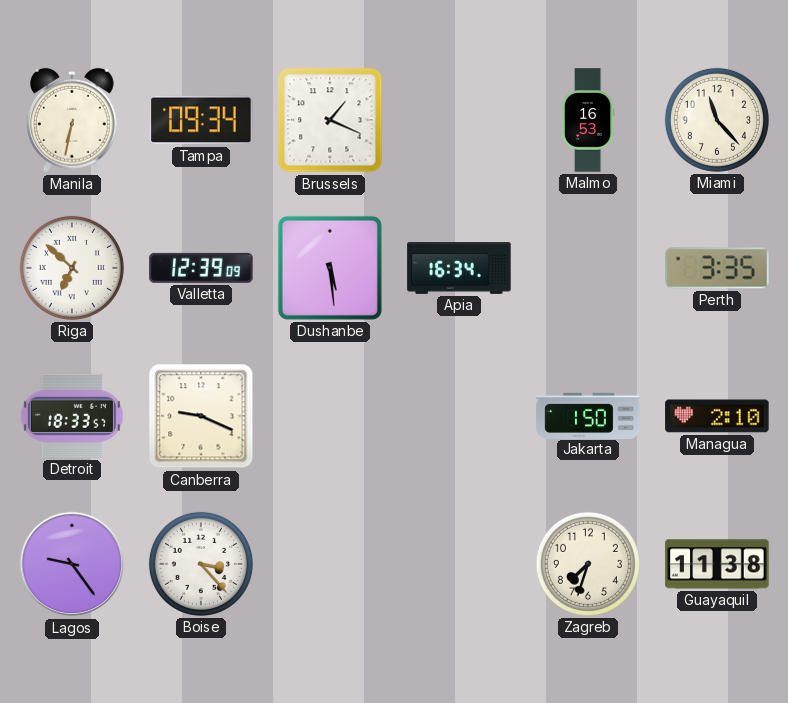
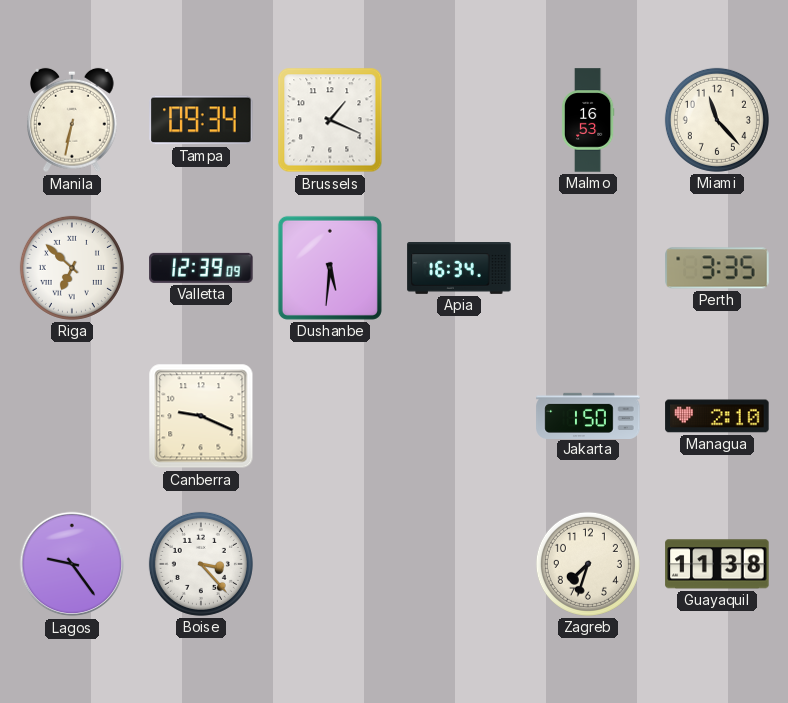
Dushanbe: 5:29 -> 5:31 (330, 268)
Detroit: 18:33 -> none (72, 416)
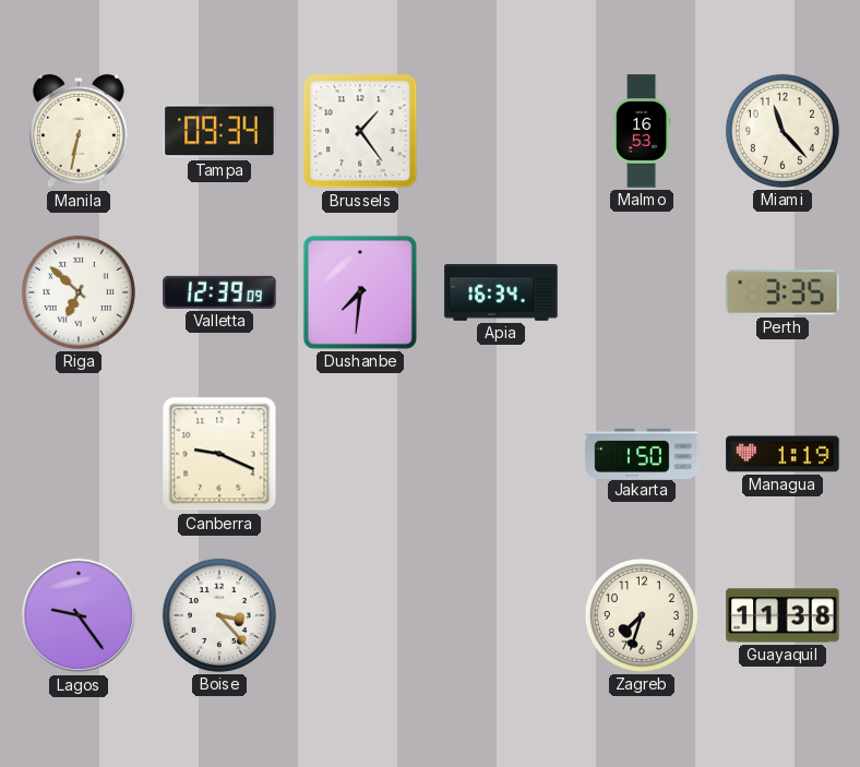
Brussels: 1:19 -> 1:24 (360, 131)
Dushanbe: 5:31 -> 7:31 (360, 292)
Managua: 2:10 -> 1:19 (783, 454)
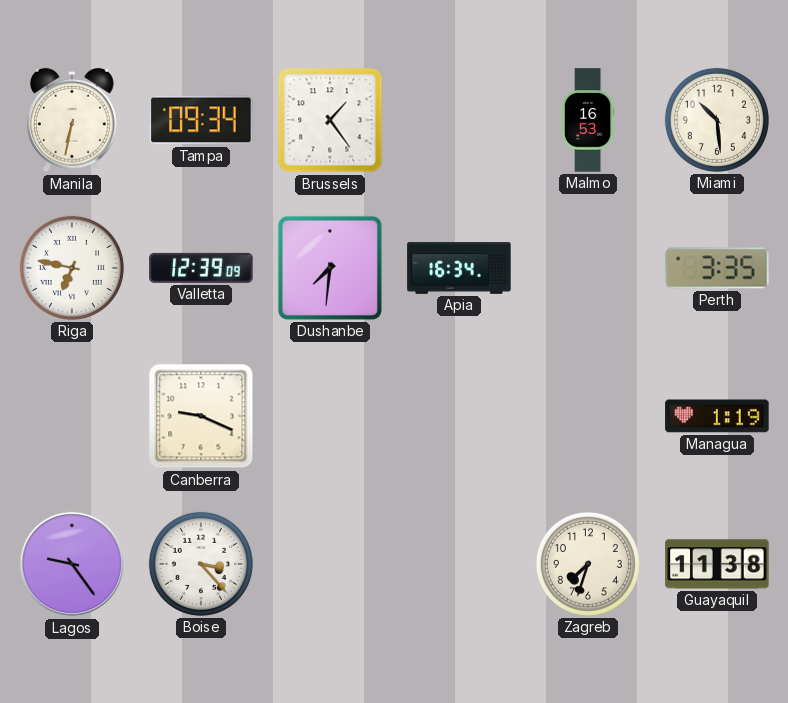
Miami: 11:23 -> 10:29 (717, 120)
Riga: 6:52 -> 6:47 (72, 268)
Jakarta: 1:50 -> none (642, 453)
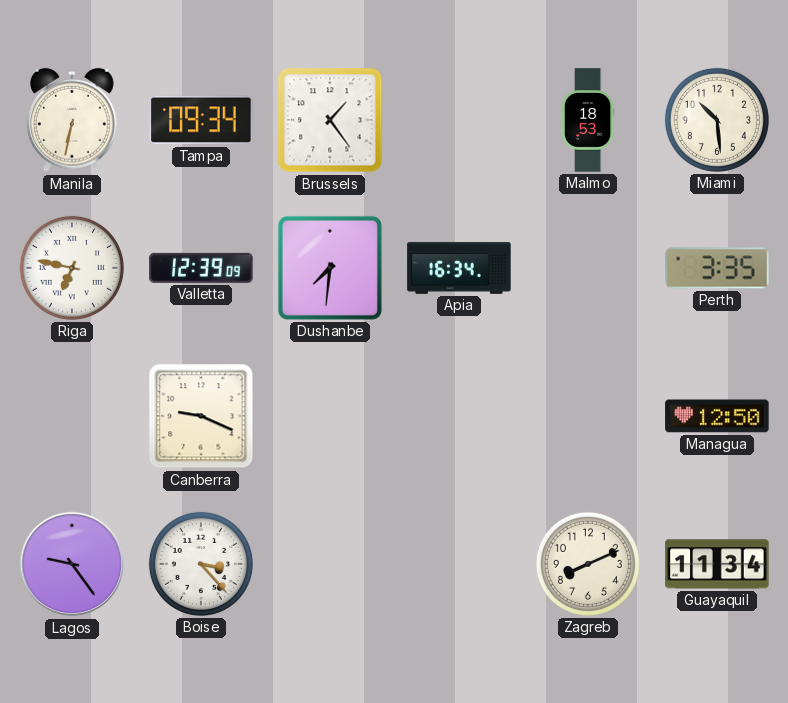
Malmo: 16:53 -> 18:53 (588, 120)
Managua: 1:19 -> 12:50 (717, 416)
Zagreb: 7:33 -> 8:11 (588, 564)
Guayaquil: 11:38 -> 11:34 (717, 564)
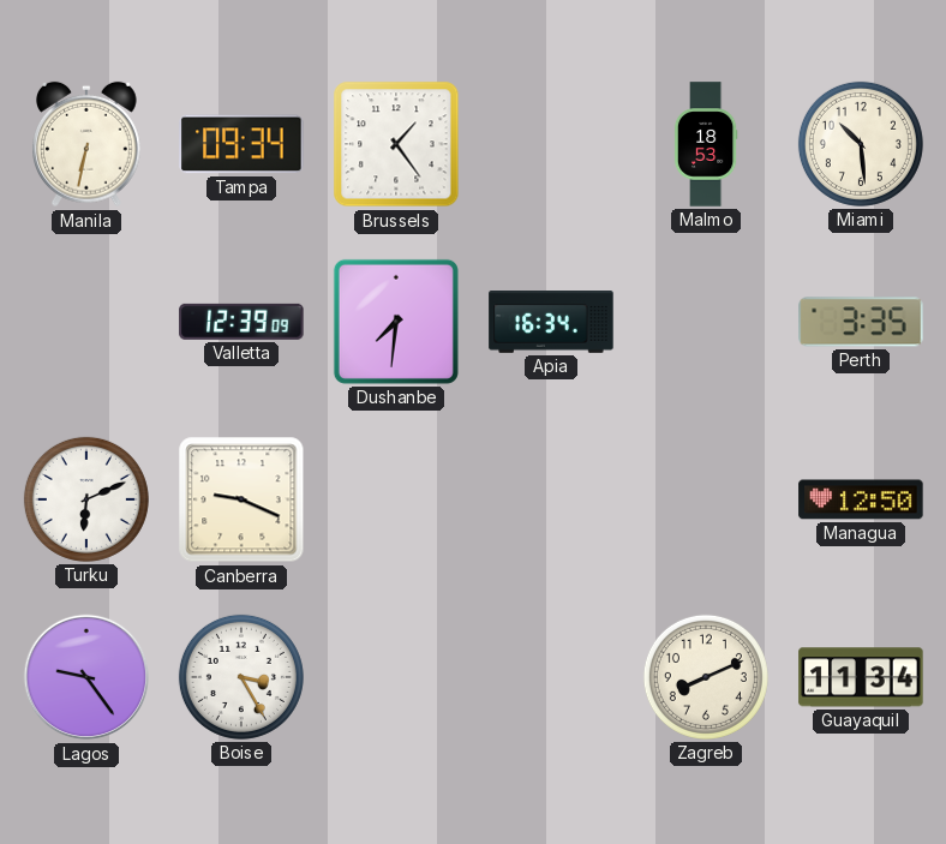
Riga: 6:47 -> none (72, 268)
Turku: none -> 6:11 (86, 499)
Boise: 3:23 -> 3:25 (241, 677)
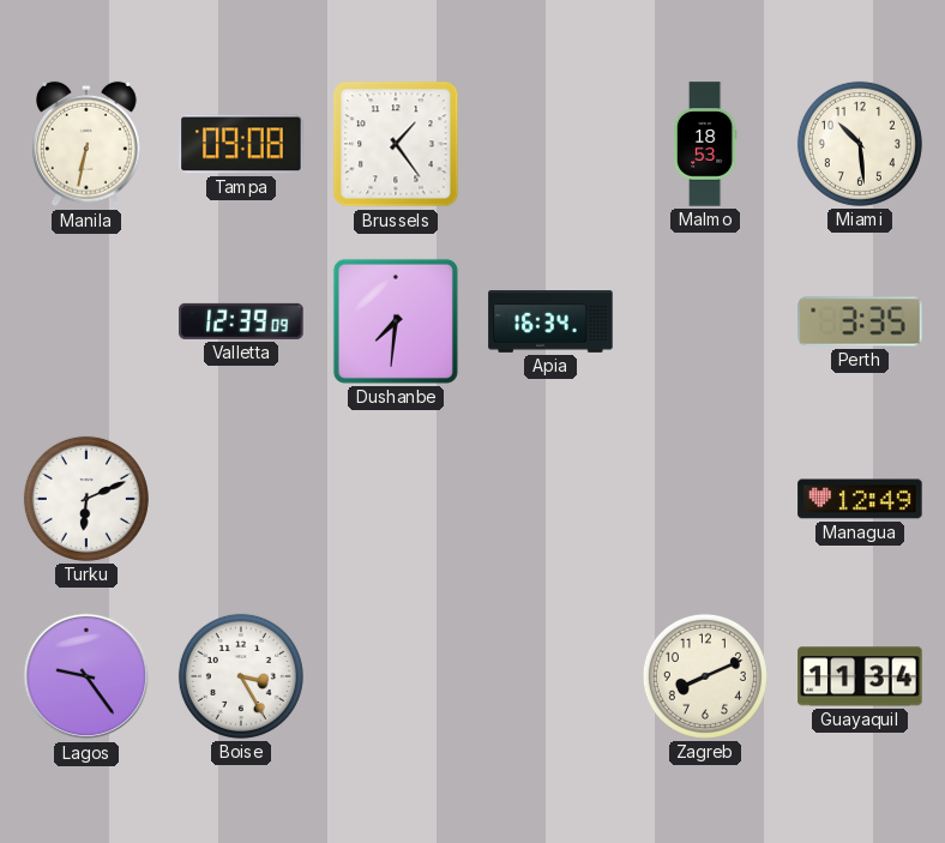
Tampa: 09:34 -> 09:08 (241, 144)
Canberra: 9:19 -> none (241, 499)
Managua: 12:50 -> 12:49 (860, 499)
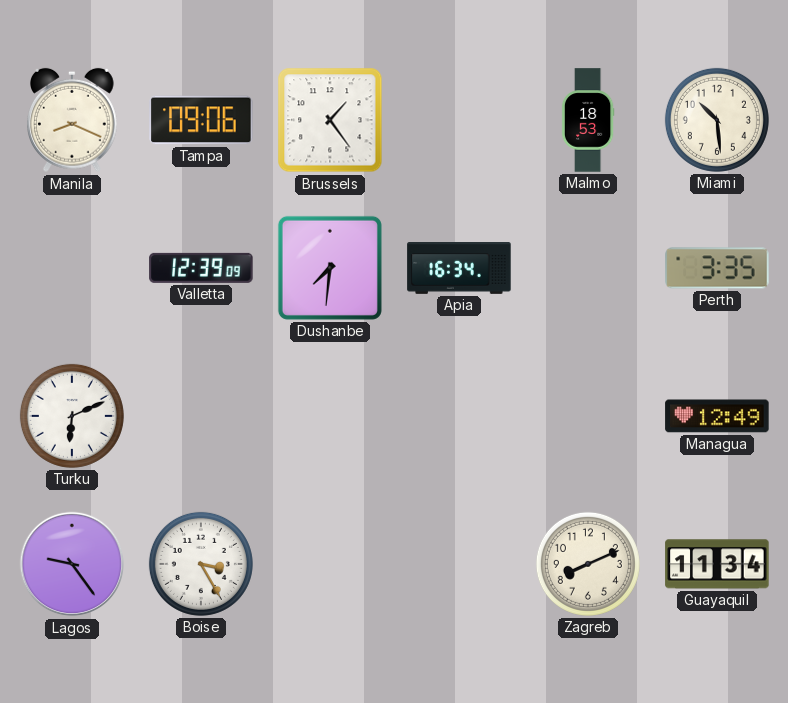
Manila: 6:32 -> 8:19 (73, 120)
Tampa: 09:08 -> 09:06 (201, 120)
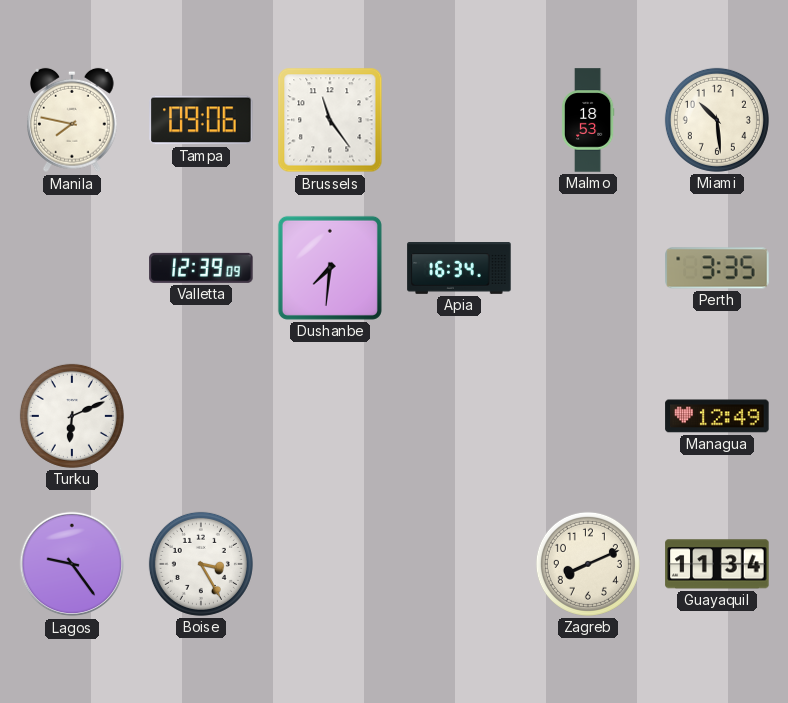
Manila: 8:19 -> 7:47 (73, 120)
Brussels: 1:24 -> 11:24 (330, 120)
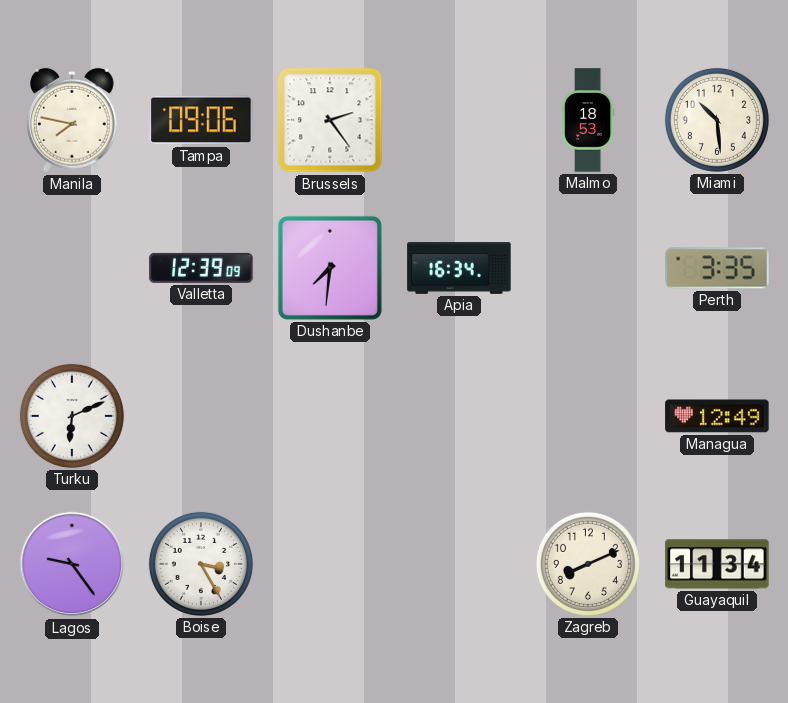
Brussels: 11:24 -> 2:24 (330, 120)
